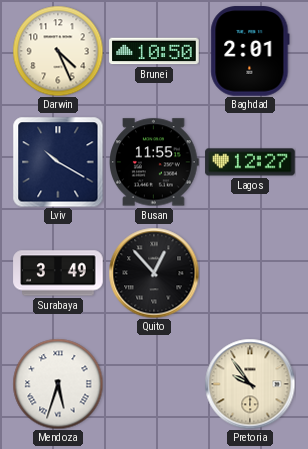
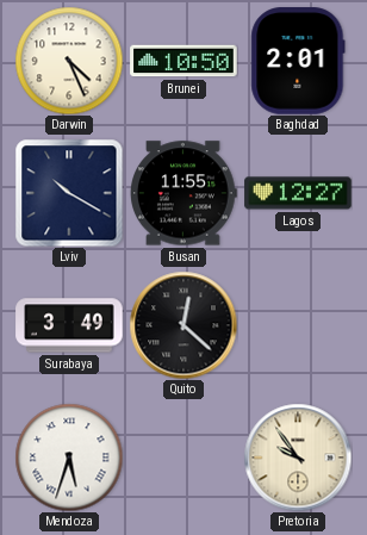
Quito: 12:53 -> 12:22 (183, 325)
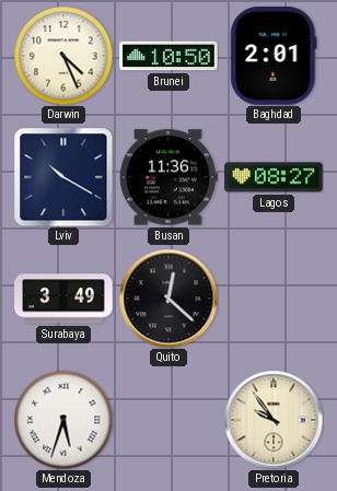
Busan: 11:55 -> 11:36 (170, 177)
Lagos: 12:27 -> 08:27 (274, 177)
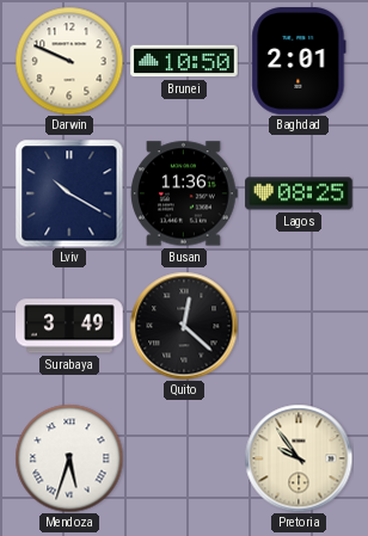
Darwin: 4:26 -> 9:49 (69, 61)
Lagos: 08:27 -> 08:25 (299, 193)
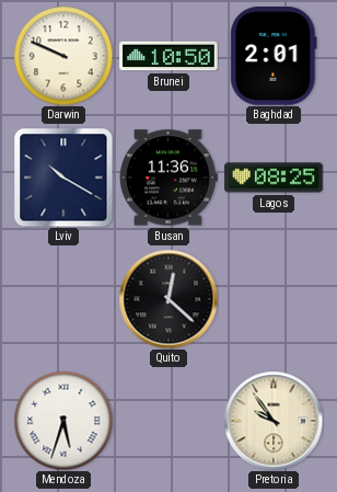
Surabaya: 3:49 -> none (69, 326)
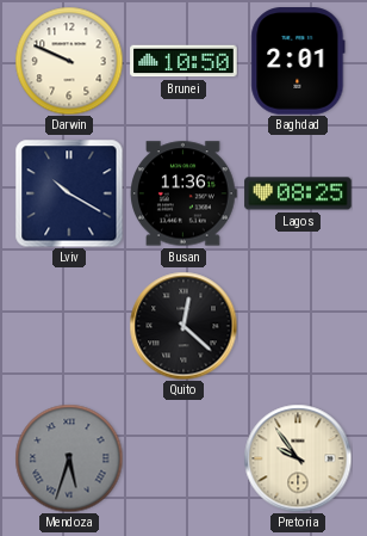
Mendoza dial: white -> grey (69, 458)
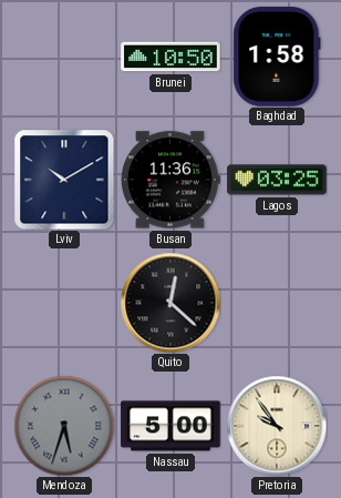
Darwin: 9:49 -> none (69, 61)
Baghdad: 2:01 -> 1:58 (277, 57)
Lviv: 10:20 -> 10:10 (64, 180)
Lagos: 08:25 -> 03:25 (277, 180)
Nassau: none -> 5:00 (170, 426)
